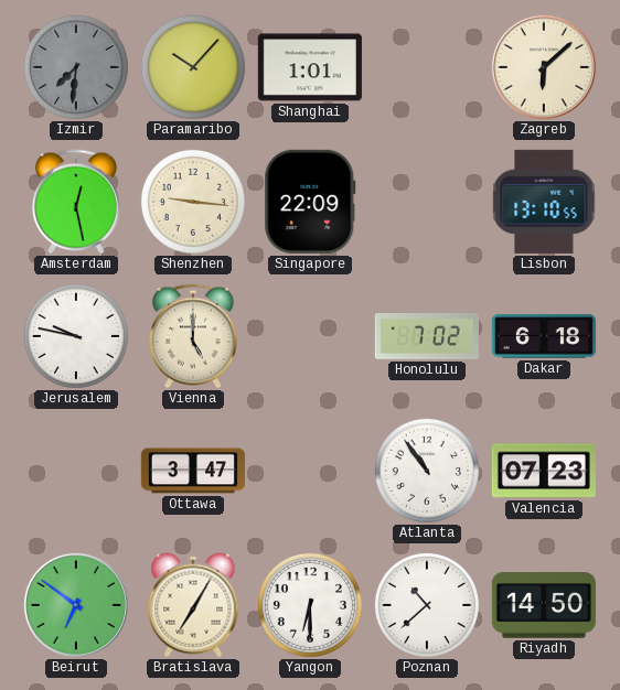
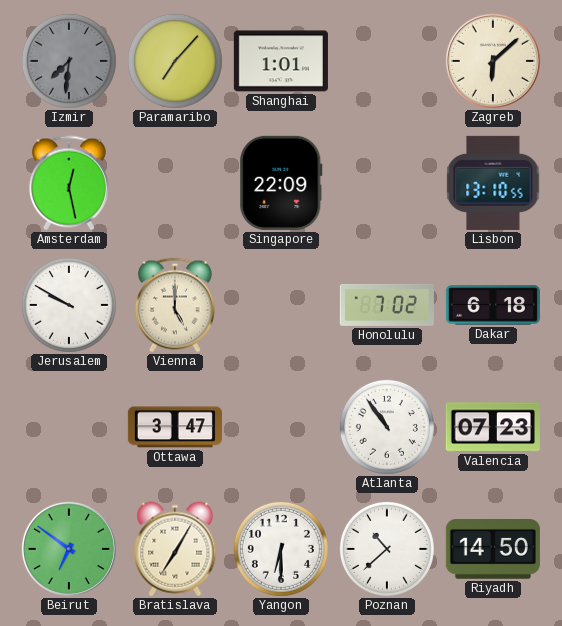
Paramaribo: 10:07 -> 7:07 (175, 61)
Shenzhen: 9:16 -> none (193, 202)
Jerusalem: 9:47 -> 9:50 (69, 305)
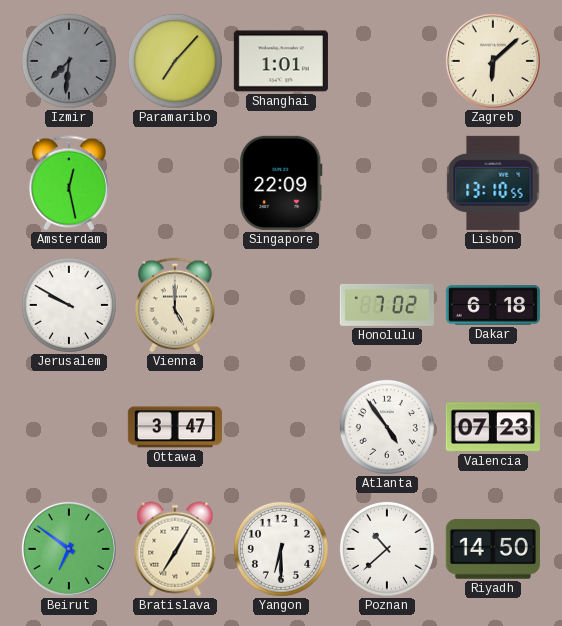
Atlanta: 10:54 -> 4:54 (387, 427)
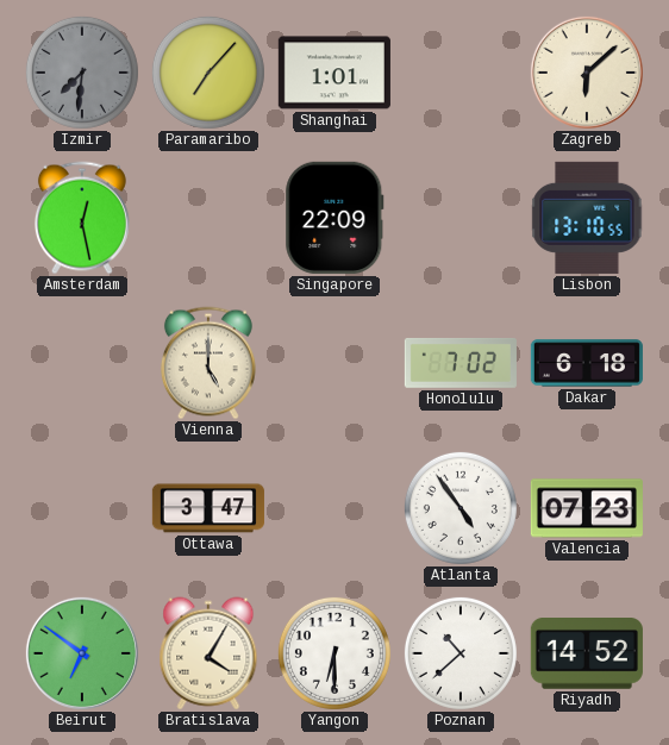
Jerusalem: 9:50 -> none (69, 305)
Bratislava: 7:05 -> 4:05 (208, 653)
Riyadh: 14:50 -> 14:52 (587, 655)
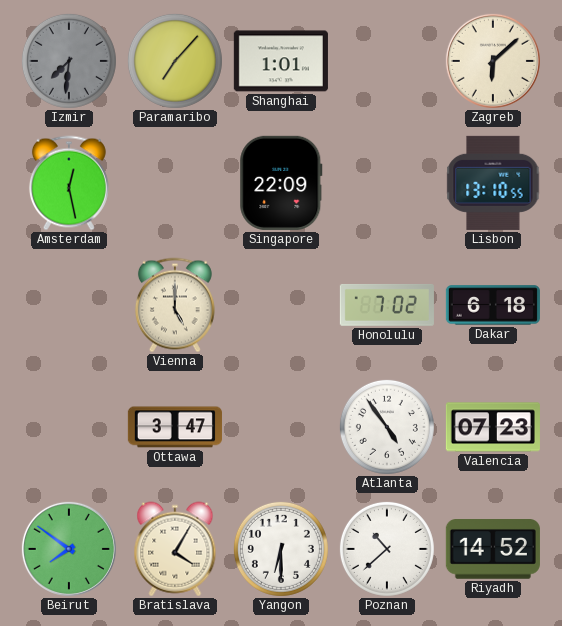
Beirut: 6:51 -> 7:51 (69, 549)
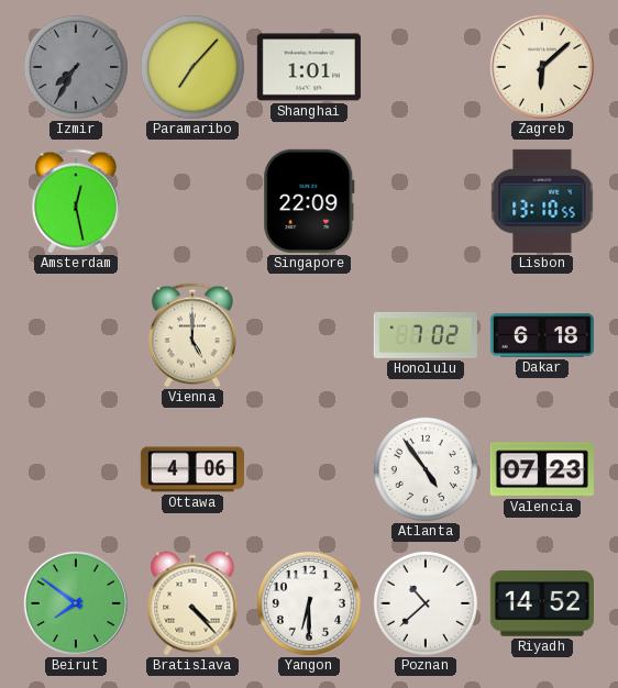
Izmir: 7:31 -> 7:35 (76, 67)
Ottawa: 3:47 -> 4:06 (192, 469)
Bratislava: 4:05 -> 4:23 (192, 603)
